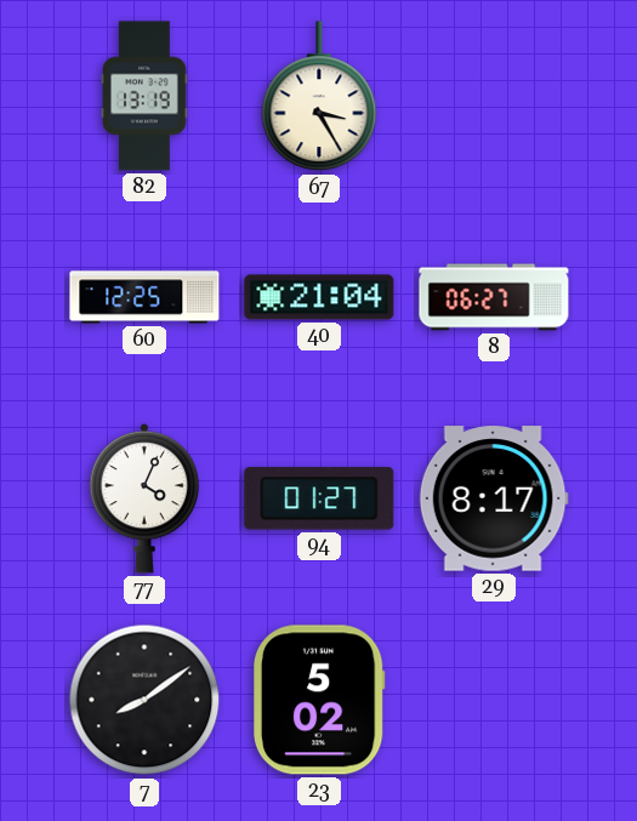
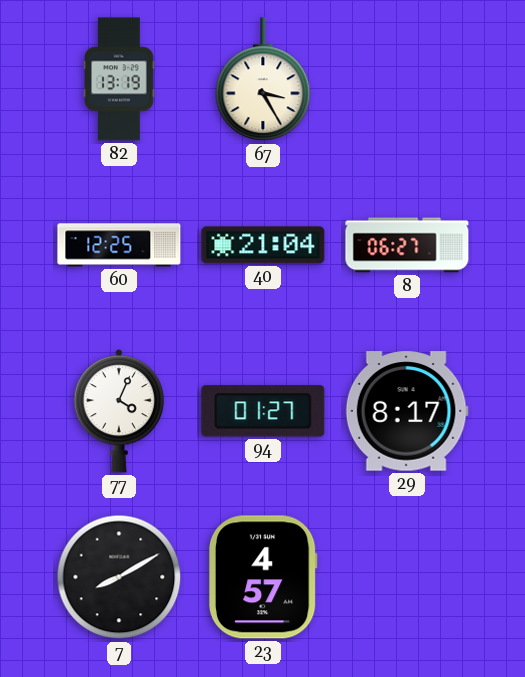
7: 8:09 -> 8:10 (119, 577)
23: 5:02 -> 4:57 (263, 577)
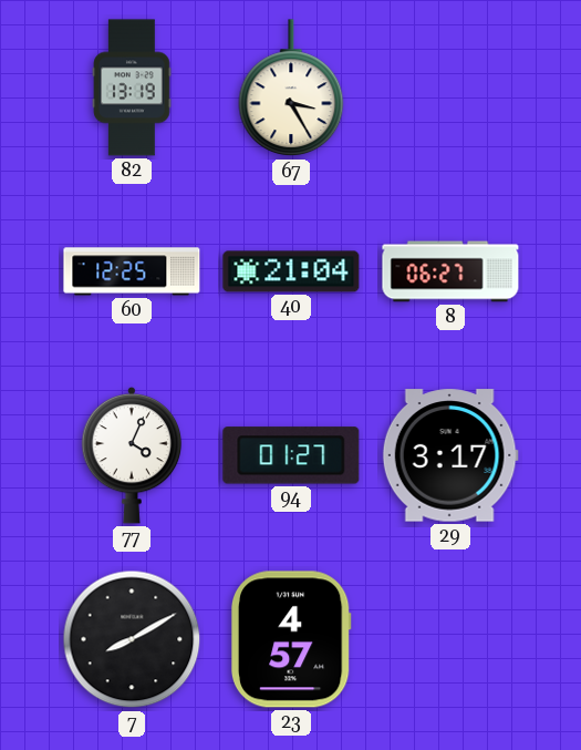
29: 8:17 -> 3:17 (450, 455)
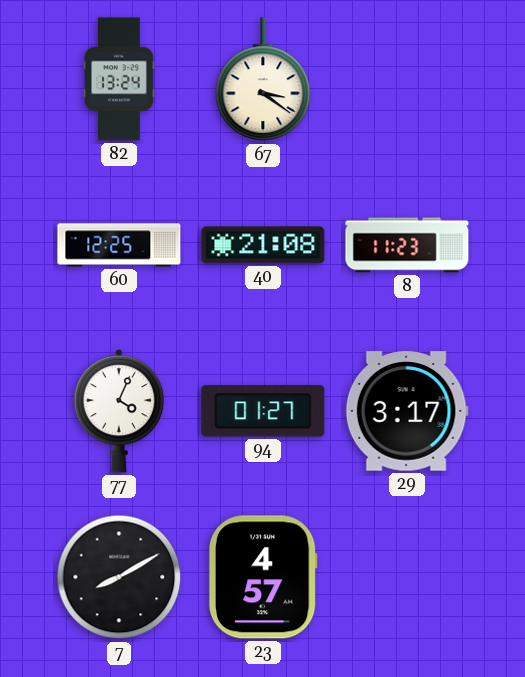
82: 13:19 -> 13:24 (119, 79)
67: 3:25 -> 3:21 (263, 80)
40: 21:04 -> 21:08 (263, 245)
8: 06:27 -> 11:23 (407, 245)
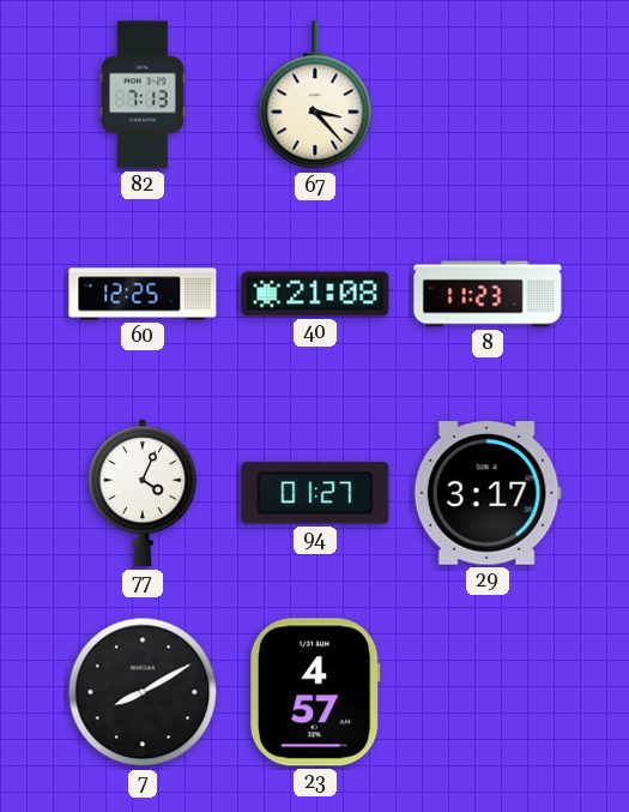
82: 13:24 -> 7:13 (143, 95)
67: 3:21 -> 3:23 (315, 96)
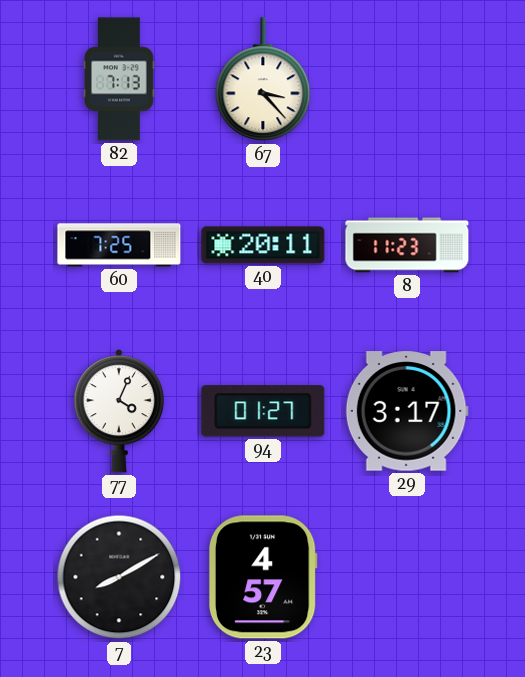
60: 12:25 -> 7:25 (119, 245)
40: 21:08 -> 20:11 (263, 245)
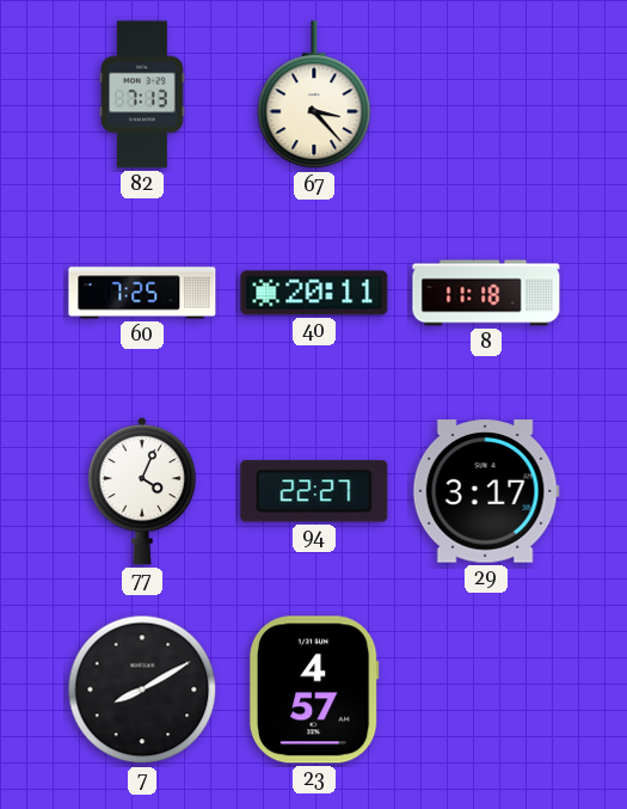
8: 11:23 -> 11:18 (486, 293)
94: 01:27 -> 22:27 (314, 491)
